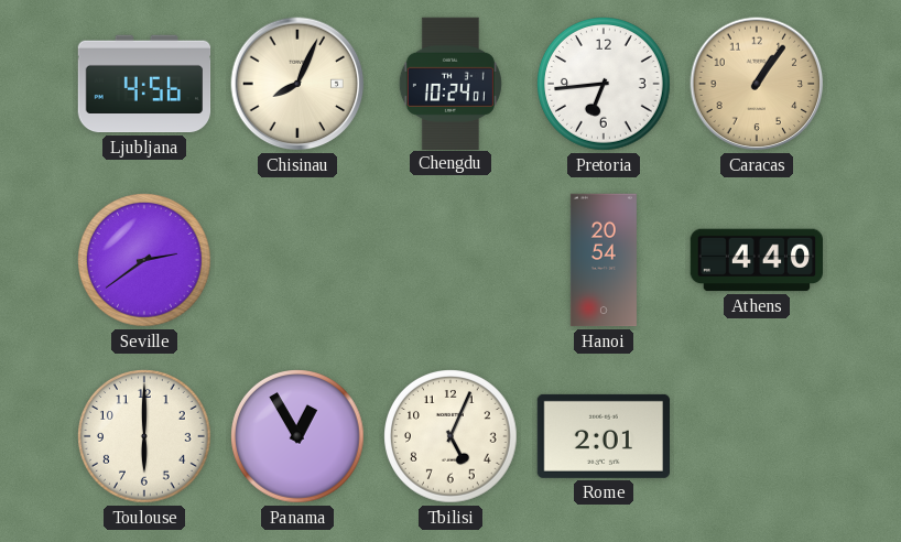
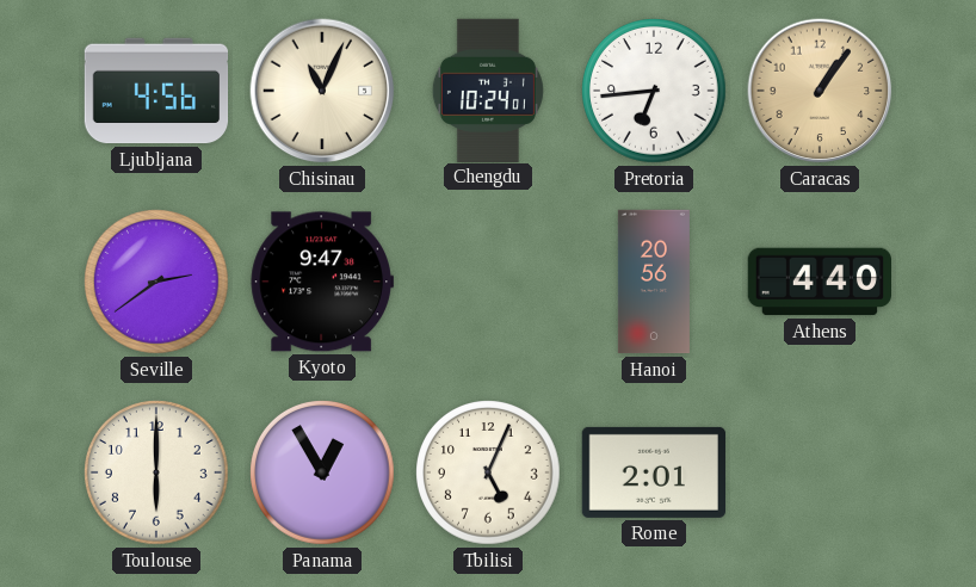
Chisinau: 8:04 -> 11:04 (322, 91)
Kyoto: none -> 9:47 (322, 282)
Hanoi: 20:54 -> 20:56 (654, 282)
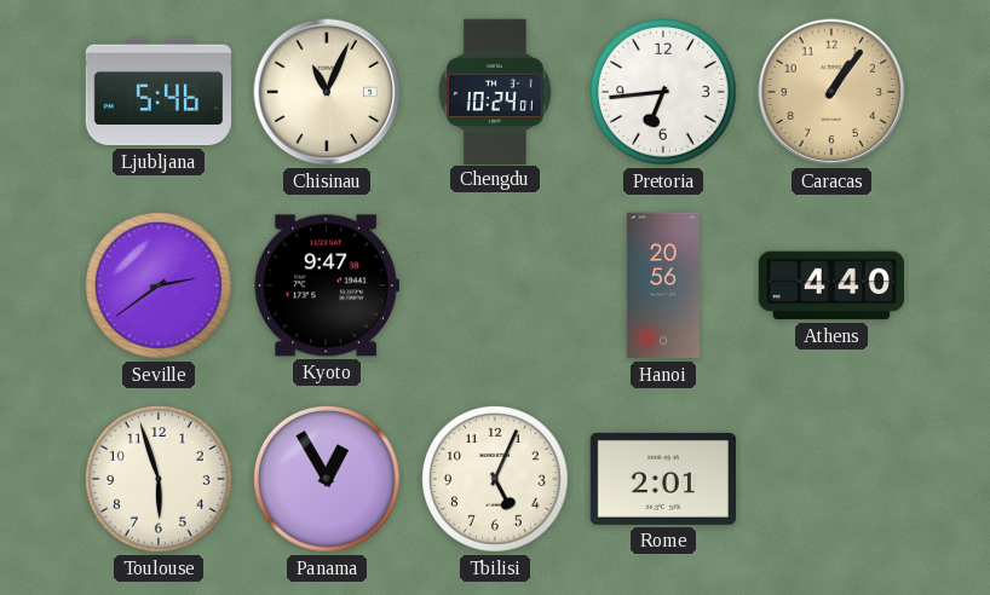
Ljubljana: 4:56 -> 5:46 (159, 92)
Toulouse: 6:00 -> 5:57 (160, 480)
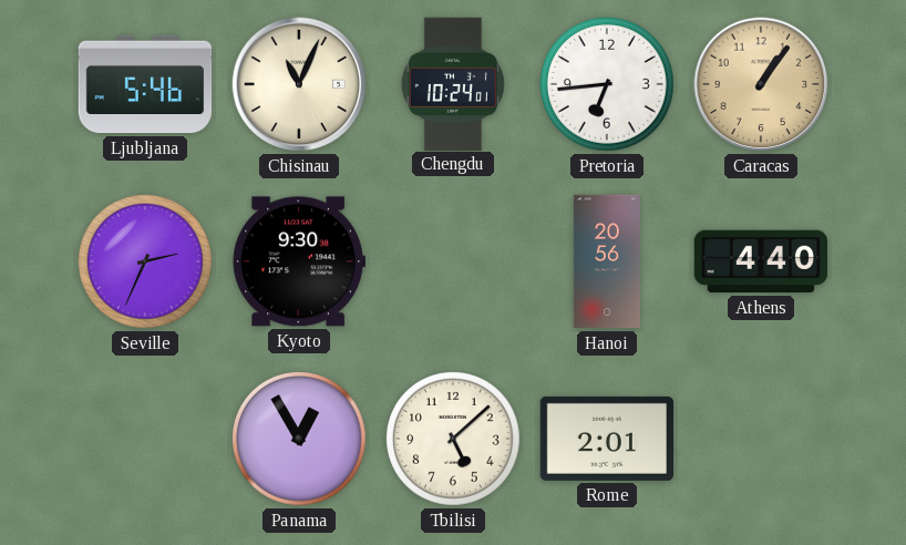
Seville: 2:39 -> 2:34 (146, 263)
Kyoto: 9:47 -> 9:30 (299, 261)
Toulouse: 5:57 -> none (160, 480)
Tbilisi: 5:04 -> 5:08 (454, 440)
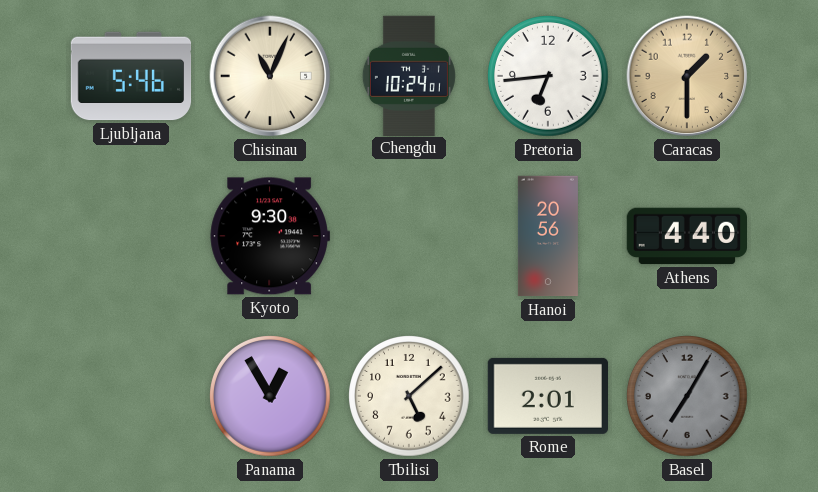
Caracas: 1:06 -> 1:30 (687, 76)
Seville: 2:34 -> none (146, 263)
Basel: none -> 7:05 (688, 397)
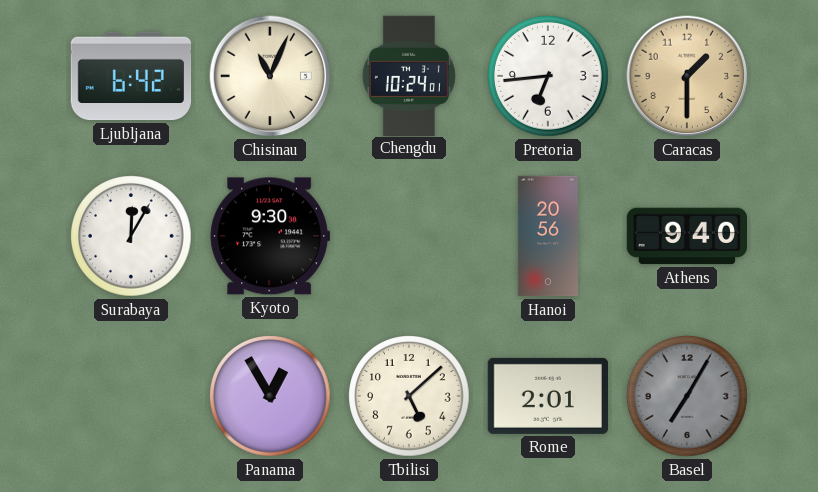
Ljubljana: 5:46 -> 6:42 (131, 76)
Surabaya: none -> 12:05 (132, 237)
Athens: 4:40 -> 9:40 (687, 236)
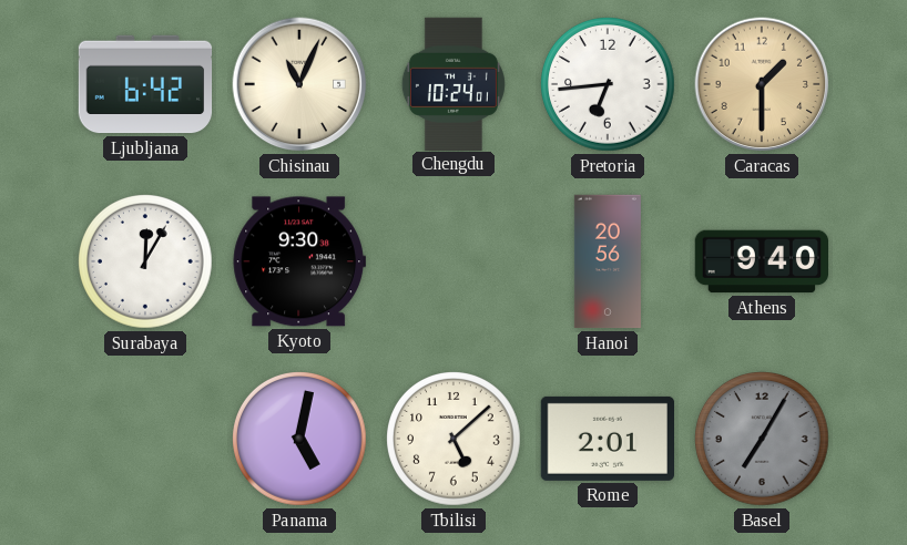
Panama: 12:55 -> 5:02 (300, 440)
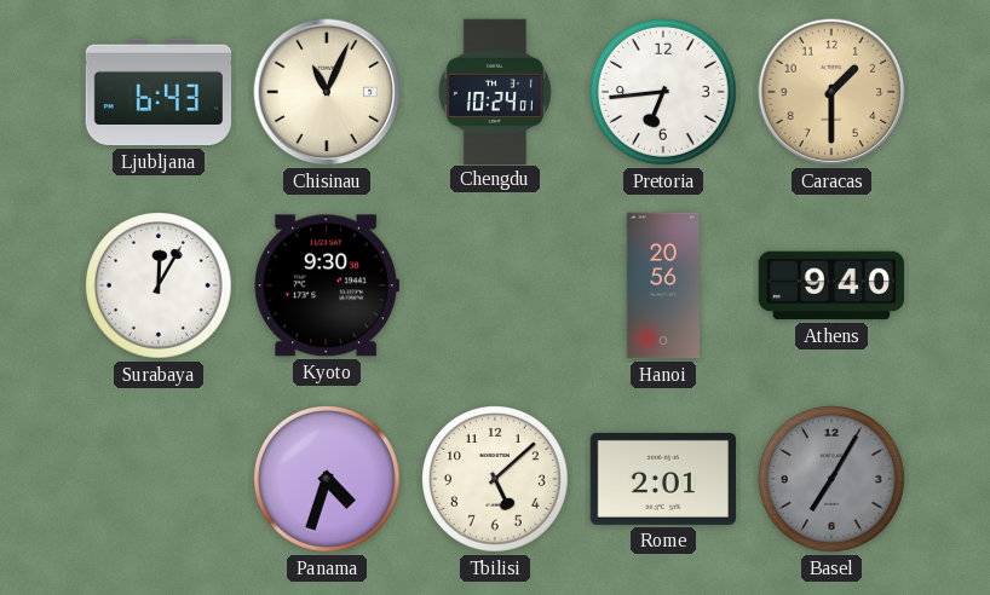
Ljubljana: 6:42 -> 6:43 (159, 92)
Panama: 5:02 -> 4:33 (328, 480)
